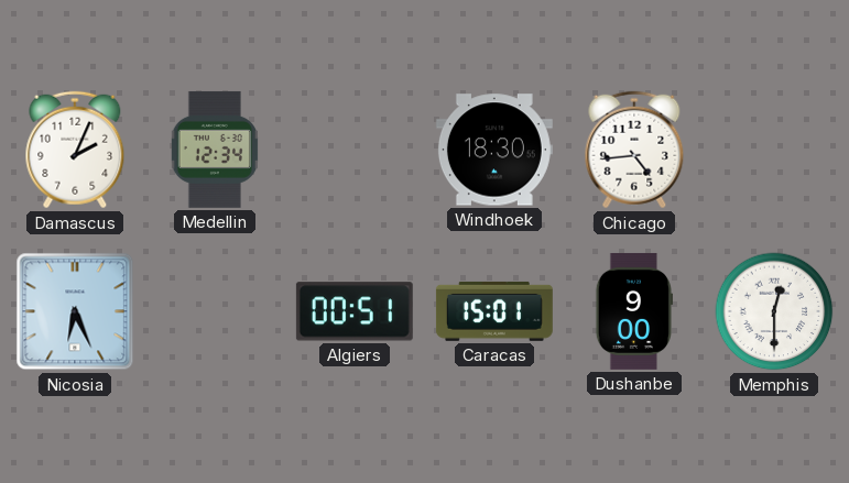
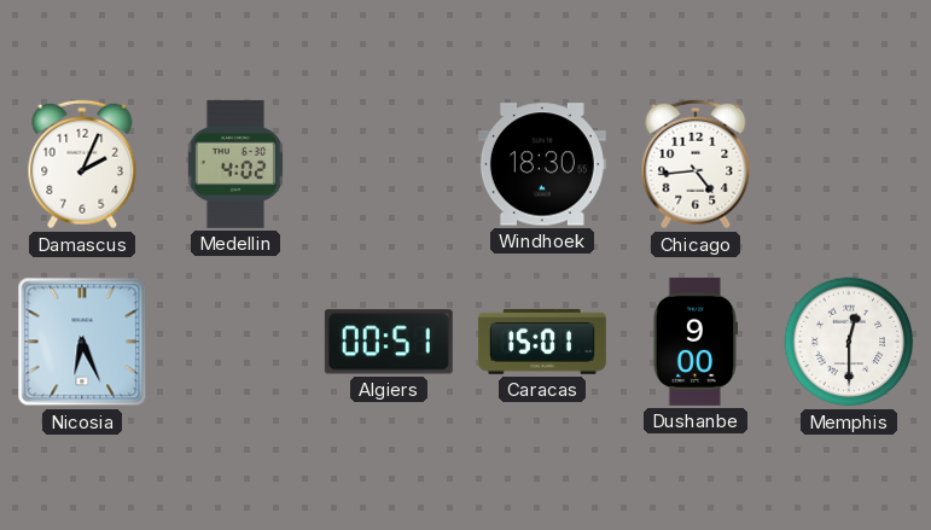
Medellin: 12:34 -> 4:02 (235, 164)
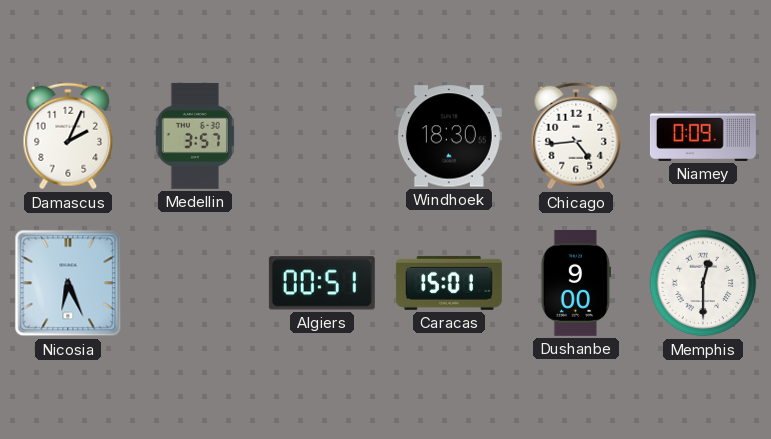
Medellin: 4:02 -> 3:57 (195, 136)
Niamey: none -> 0:09 (703, 136)
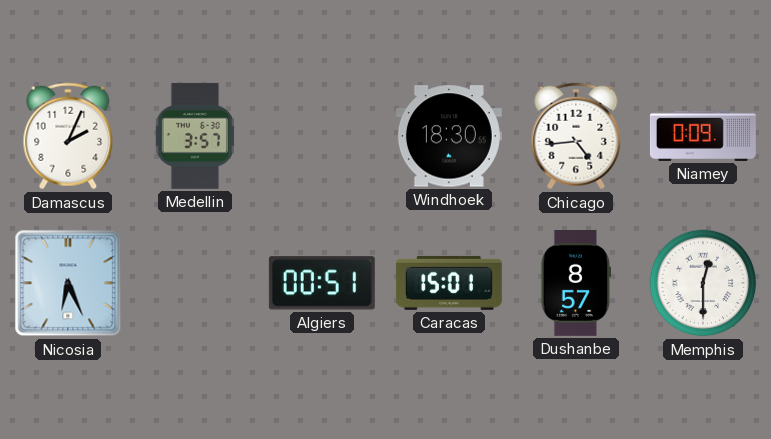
Dushanbe: 9:00 -> 8:57 (575, 283)
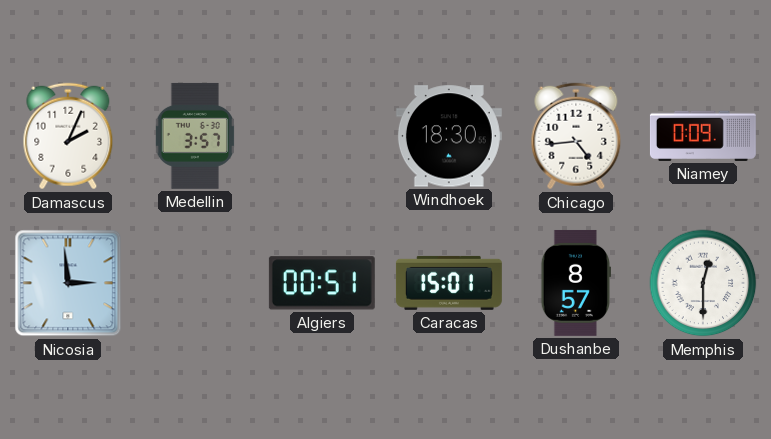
Nicosia: 6:26 -> 2:59 (68, 283)
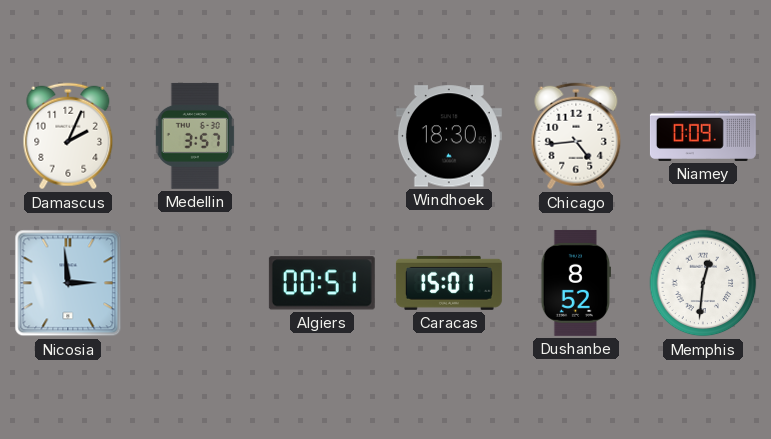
Dushanbe: 8:57 -> 8:52 (575, 283)
Memphis: 12:30 -> 12:31 (703, 283)
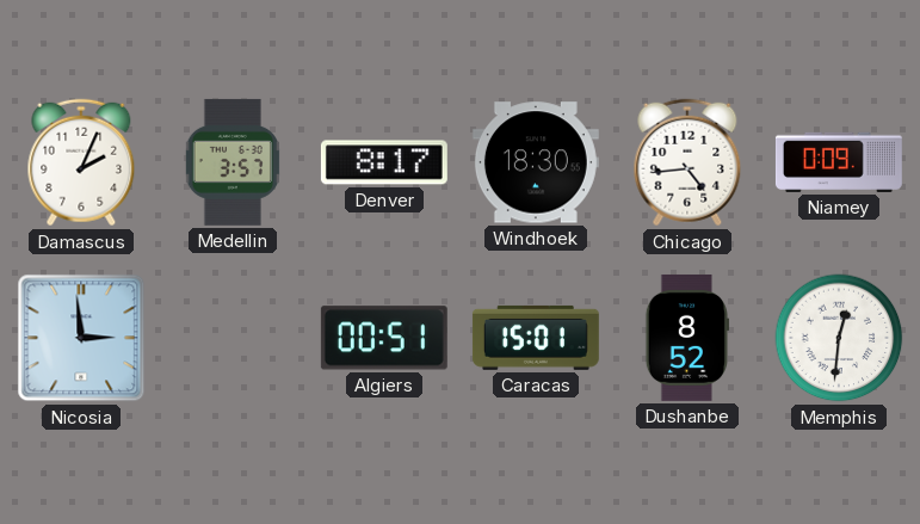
Denver: none -> 8:17 (384, 162)
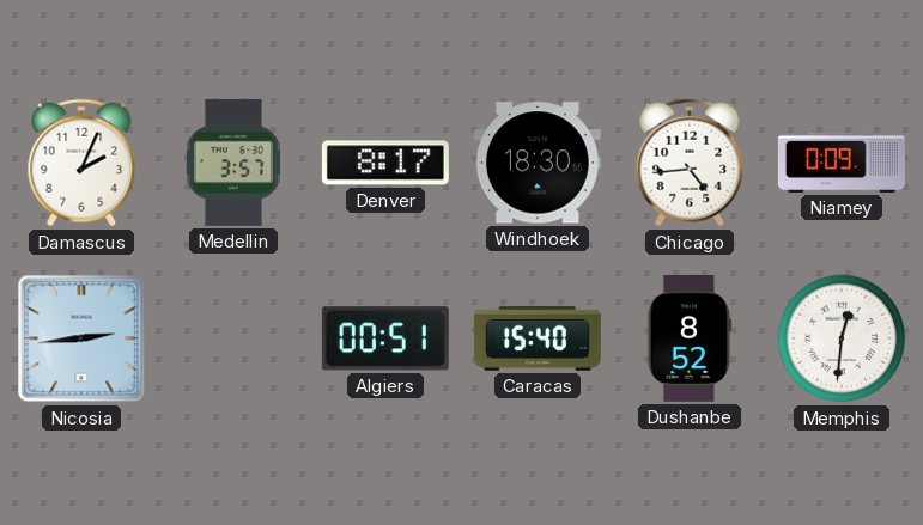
Nicosia: 2:59 -> 2:44 (81, 338)
Caracas: 15:01 -> 15:40 (538, 338)
